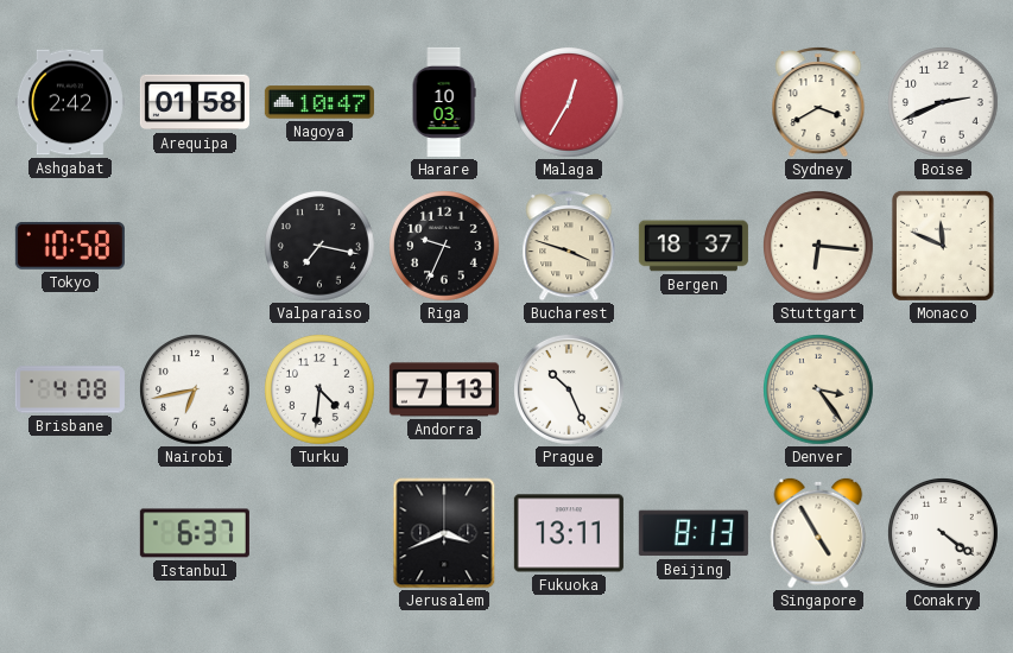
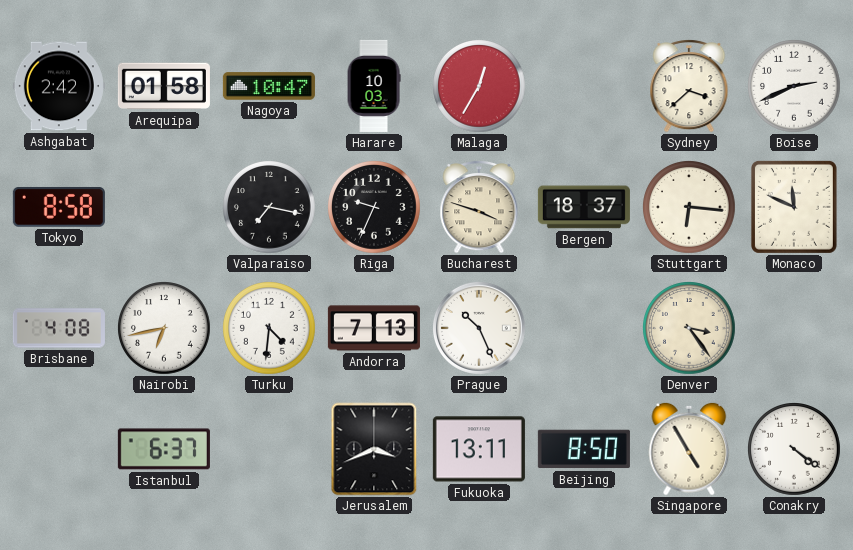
Sydney: 3:40 -> 3:38 (689, 87)
Tokyo: 10:58 -> 8:58 (59, 207)
Beijing: 8:13 -> 8:50 (584, 449)
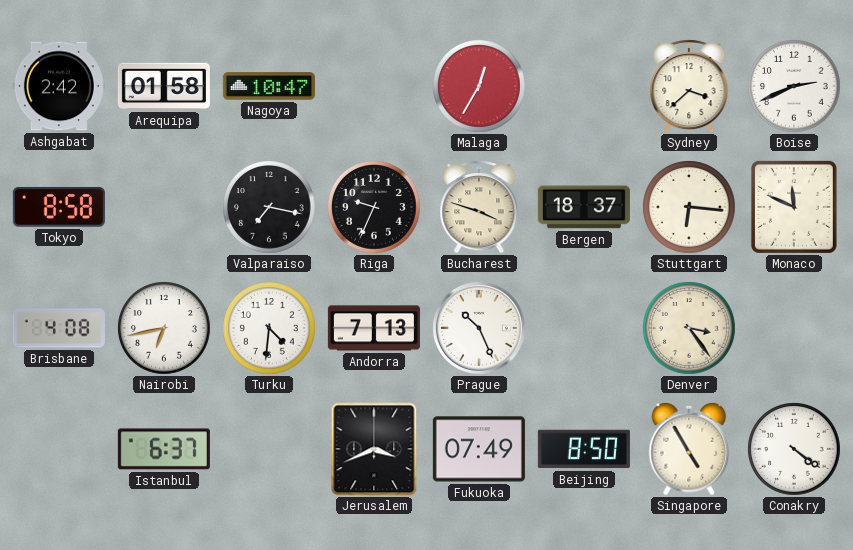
Harare: 10:03 -> none (374, 86)
Fukuoka: 13:11 -> 07:49 (479, 449)
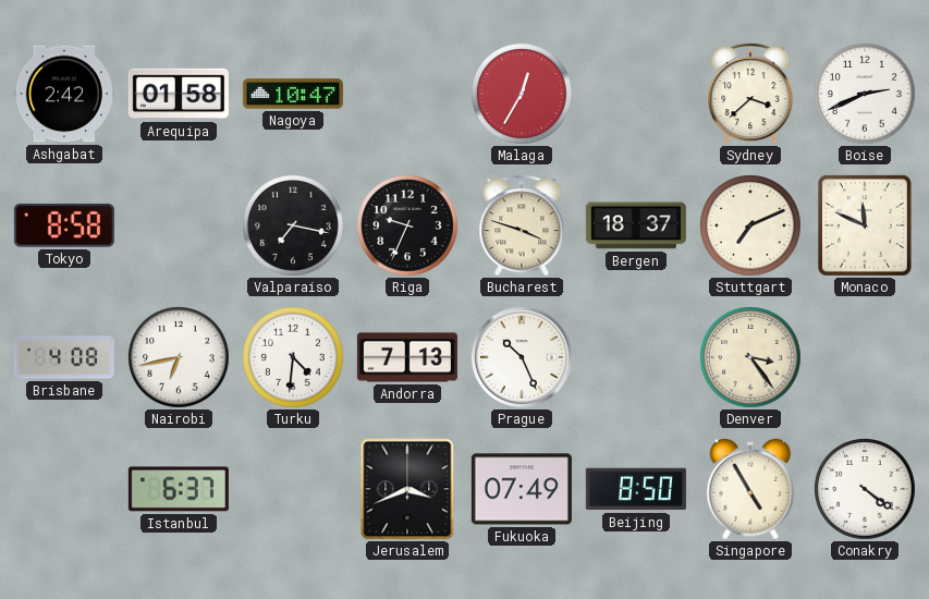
Stuttgart: 6:16 -> 7:11 (751, 227)
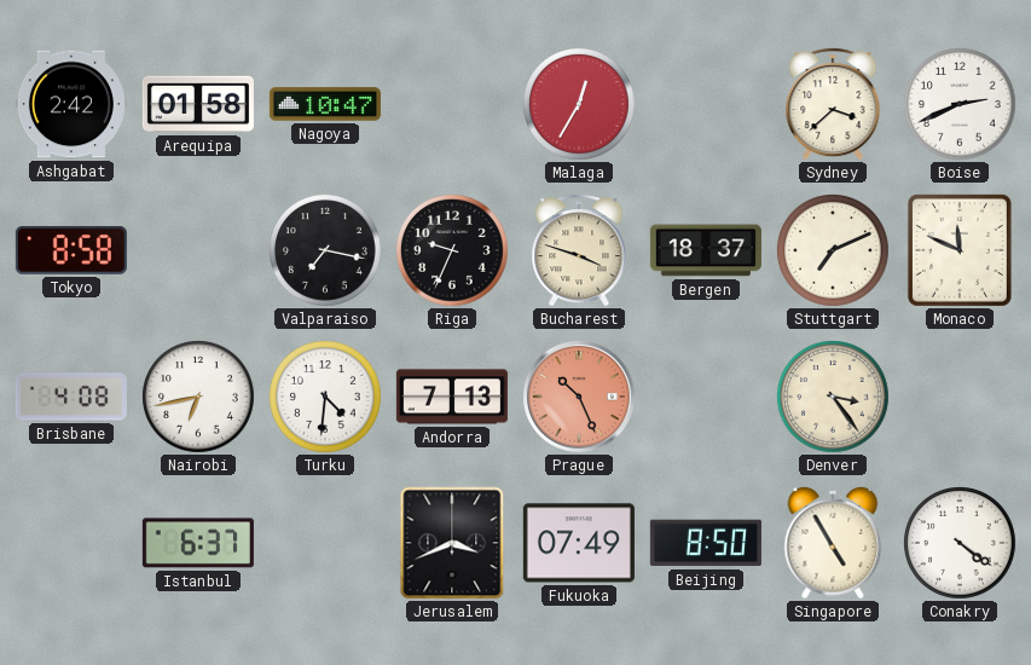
Prague dial: white -> salmon (579, 397)
